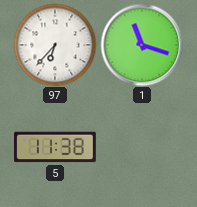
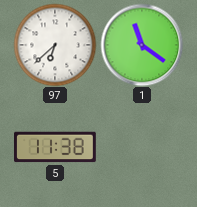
97: 6:37 -> 6:38 (55, 45)
1: 11:18 -> 11:21 (142, 45)
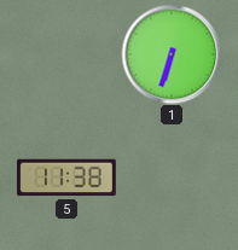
97: 6:38 -> none (55, 45)
1: 11:21 -> 6:33 (172, 54)
